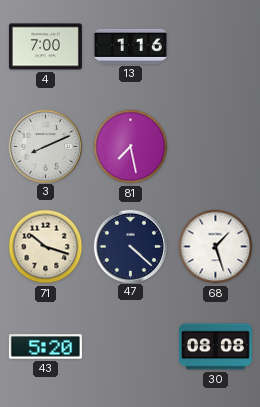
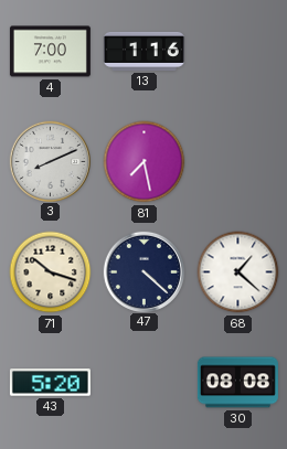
68: 1:27 -> 1:22 (238, 272)
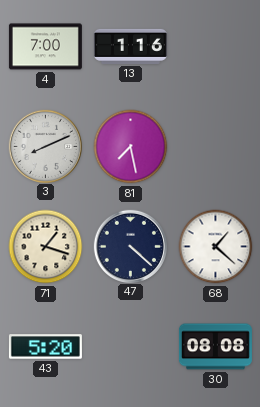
71: 10:18 -> 1:18 (46, 247)
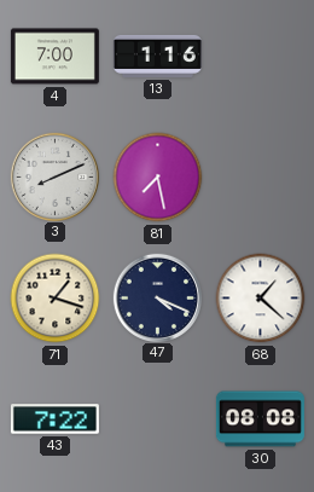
47: 4:22 -> 4:19 (157, 297)
43: 5:20 -> 7:22 (54, 419)
